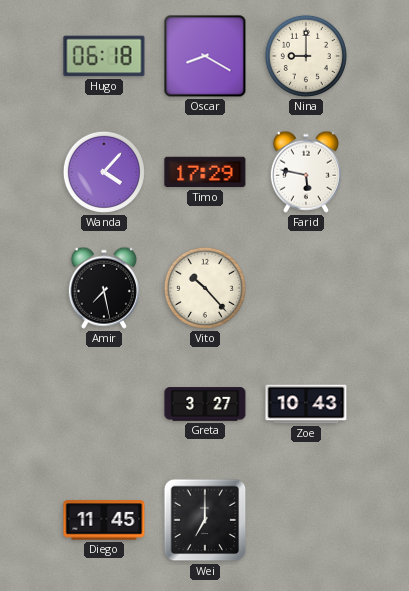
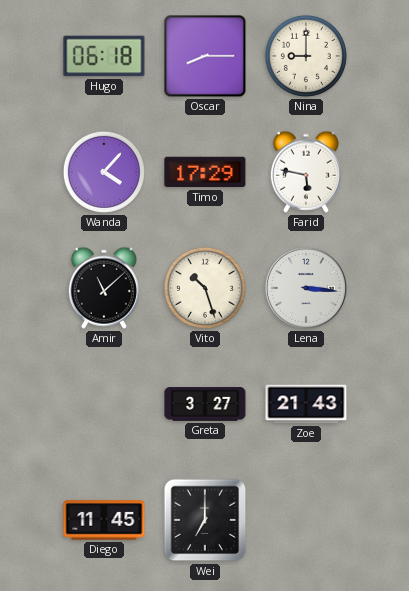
Oscar: 8:20 -> 8:15 (205, 56)
Amir: 7:28 -> 11:08 (104, 288)
Vito: 10:23 -> 10:27 (205, 288)
Lena: none -> 3:16 (306, 288)
Zoe: 10:43 -> 21:43 (306, 404)
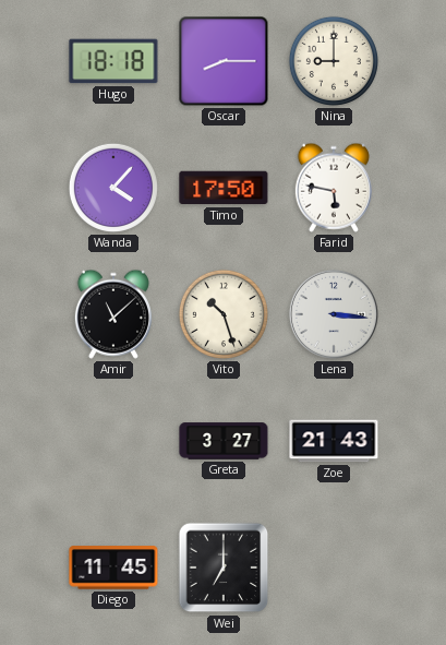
Hugo: 06:18 -> 18:18 (113, 61)
Timo: 17:29 -> 17:50 (224, 188)
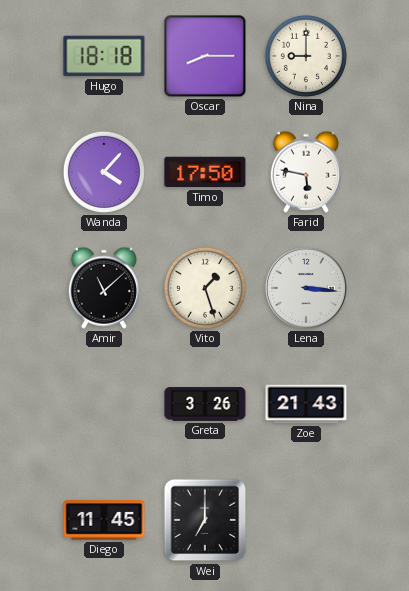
Vito: 10:27 -> 1:27 (205, 288)
Greta: 3:27 -> 3:26 (205, 404)
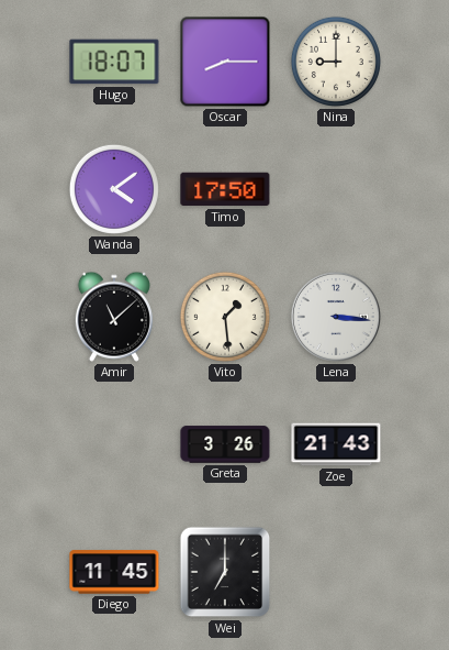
Hugo: 18:18 -> 18:07 (114, 62)
Wanda: 4:07 -> 4:09 (114, 189)
Farid: 5:47 -> none (306, 172)
Vito: 1:27 -> 1:29 (225, 317)
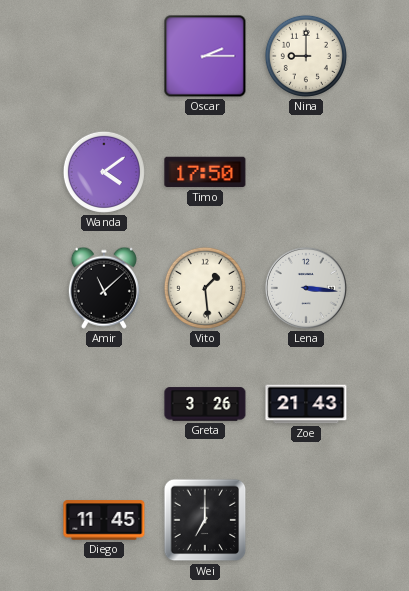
Hugo: 18:07 -> none (114, 62)
Oscar: 8:15 -> 2:15 (205, 56)
